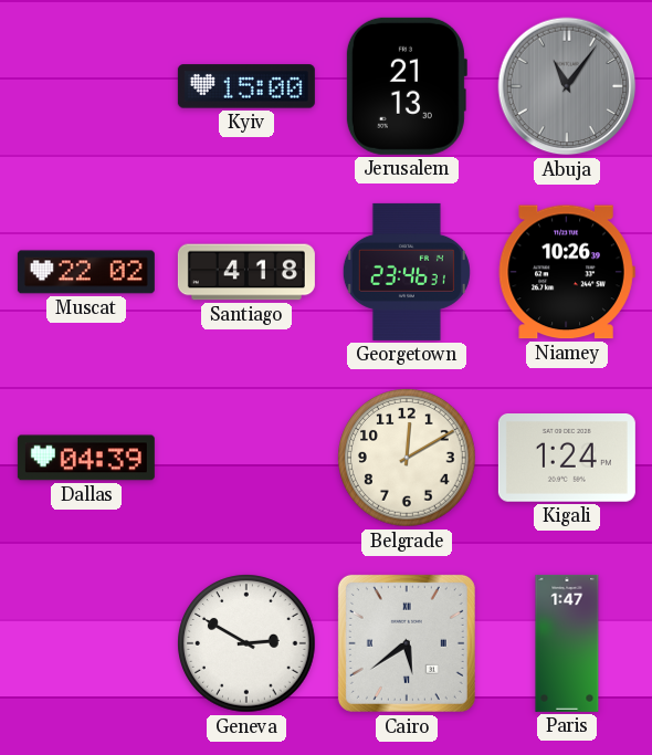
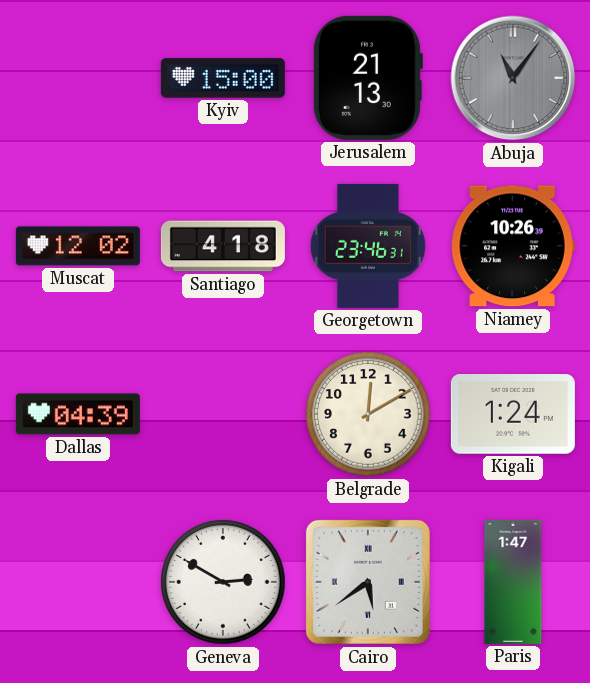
Muscat: 22:02 -> 12:02 (78, 246)
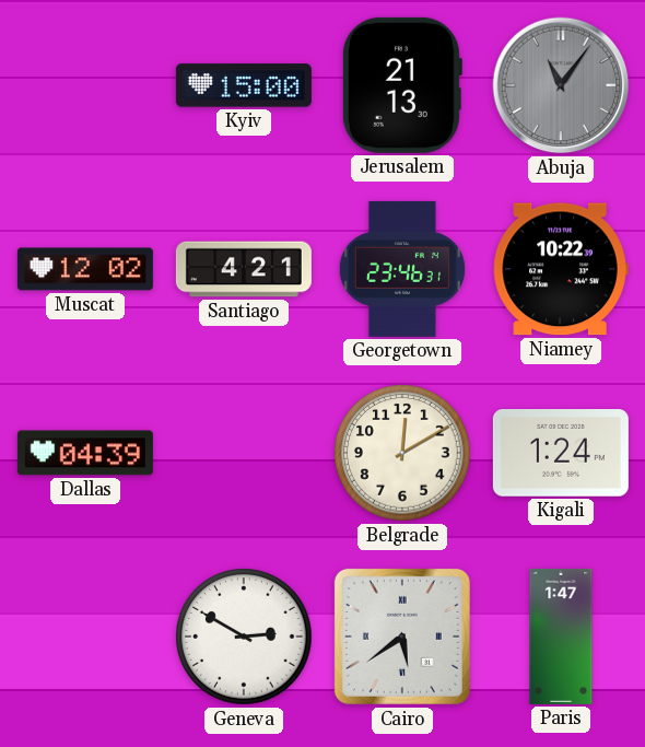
Santiago: 4:18 -> 4:21 (244, 269)
Niamey: 10:26 -> 10:22 (561, 269)
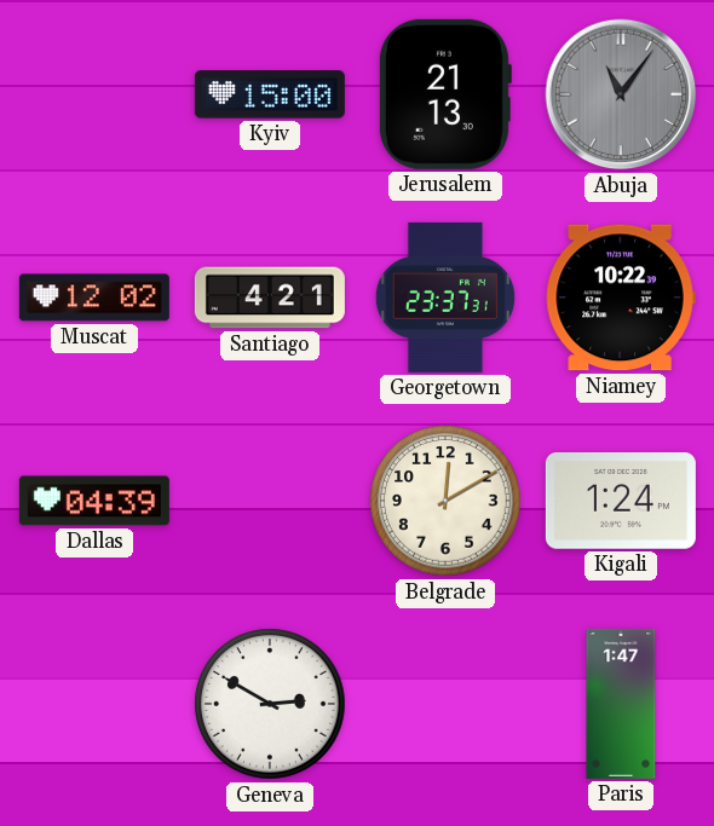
Georgetown: 23:46 -> 23:37 (445, 298)
Cairo: 5:39 -> none (402, 637)
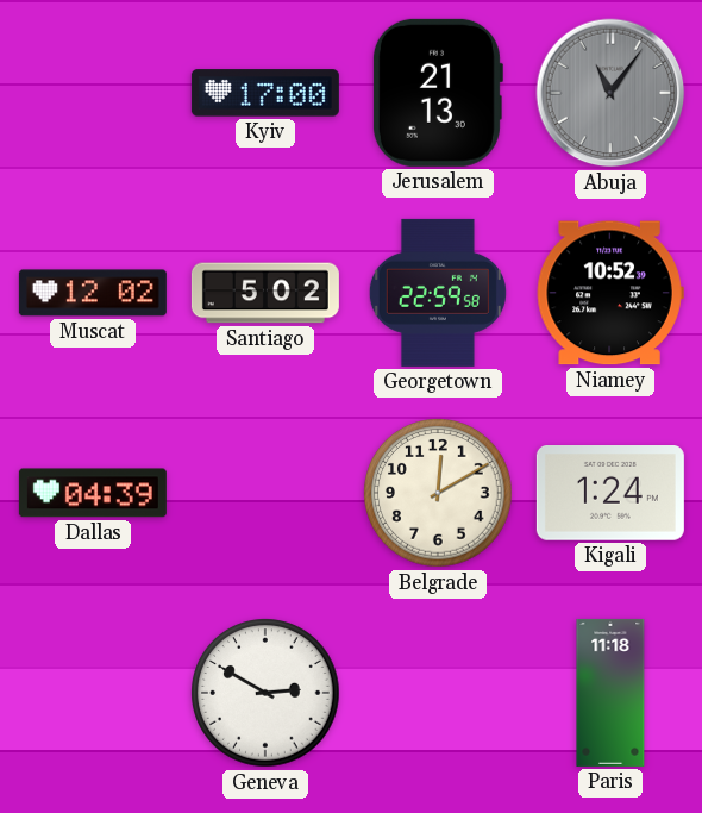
Kyiv: 15:00 -> 17:00 (265, 93)
Santiago: 4:21 -> 5:02 (265, 293)
Georgetown: 23:37 -> 22:59 (438, 293)
Niamey: 10:22 -> 10:52 (610, 293)
Paris: 1:47 -> 11:18 (610, 693)
